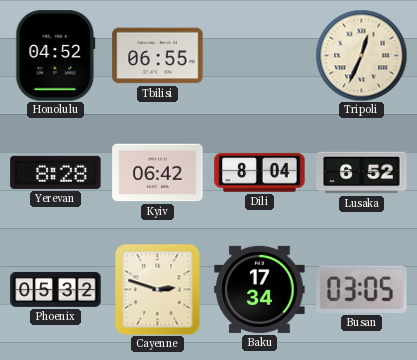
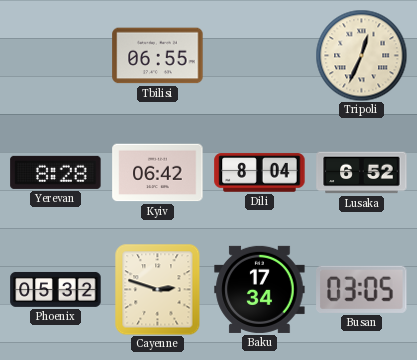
Honolulu: 04:52 -> none (56, 56)
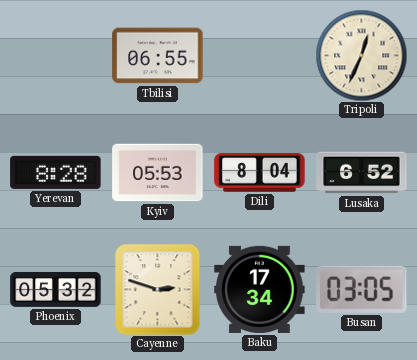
Kyiv: 06:42 -> 05:53 (158, 173)
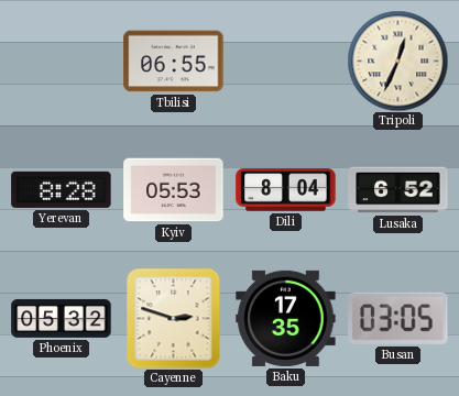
Baku: 17:34 -> 17:35 (286, 318)
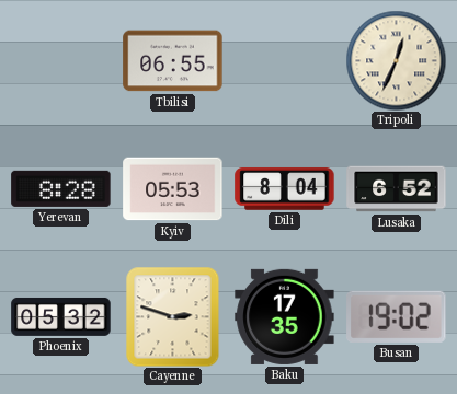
Busan: 03:05 -> 19:02 (397, 316)
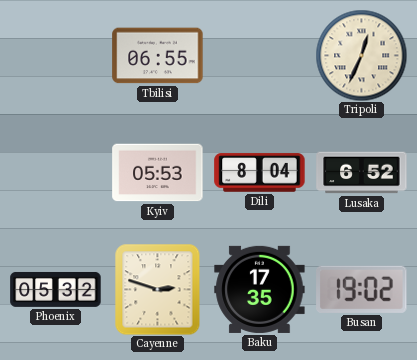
Yerevan: 8:28 -> none (61, 188)
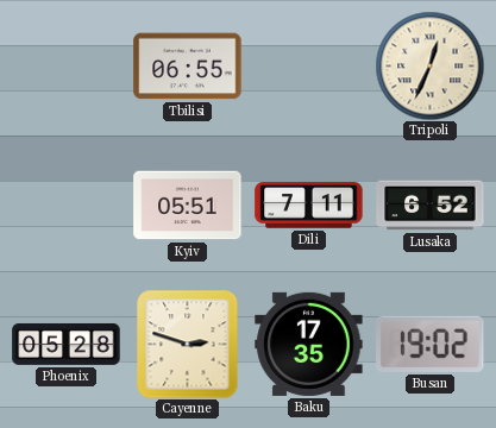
Kyiv: 05:53 -> 05:51 (188, 206)
Dili: 8:04 -> 7:11 (309, 206)
Phoenix: 05:32 -> 05:28 (67, 344)
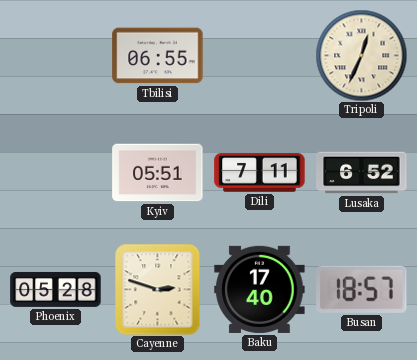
Baku: 17:35 -> 17:40 (260, 289)
Busan: 19:02 -> 18:57 (362, 289)
